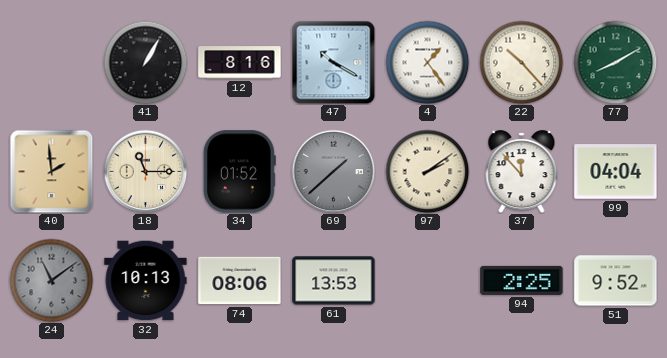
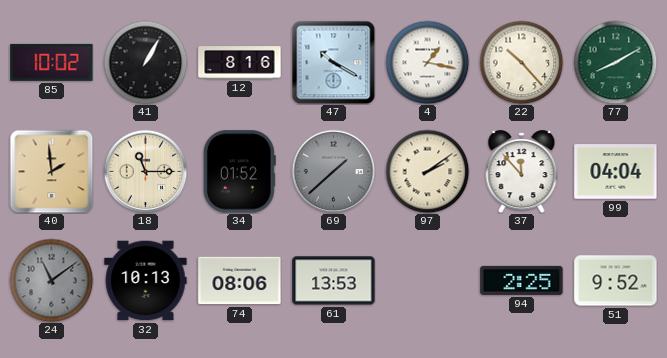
85: none -> 10:02 (52, 62)
4: 1:24 -> 1:17 (427, 62)
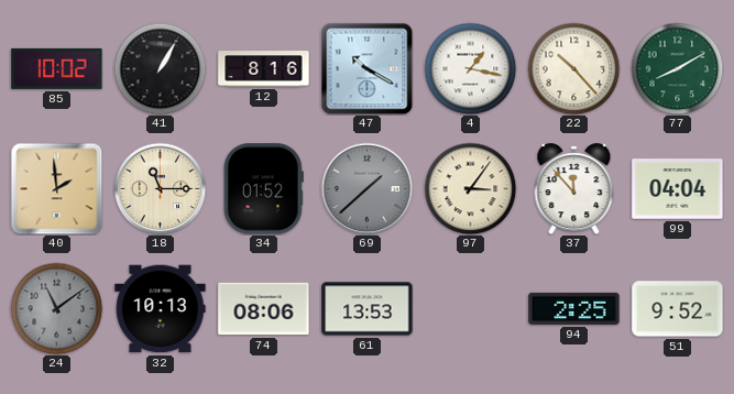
97: 2:09 -> 3:06 (470, 188)
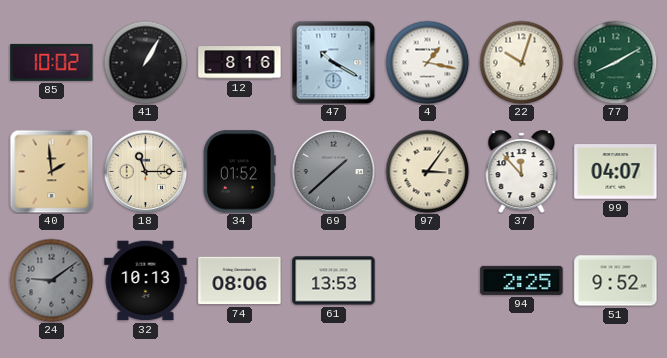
22: 10:23 -> 10:03 (521, 62)
99: 04:04 -> 04:07 (616, 172)
24: 11:09 -> 9:09 (51, 280)
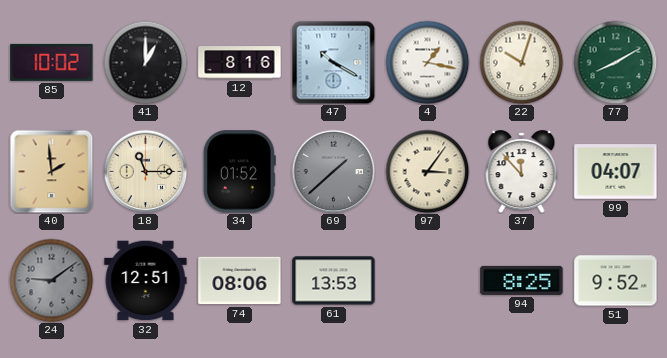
41: 1:05 -> 1:00 (145, 62)
32: 10:13 -> 12:51 (146, 281)
94: 2:25 -> 8:25 (522, 280)
